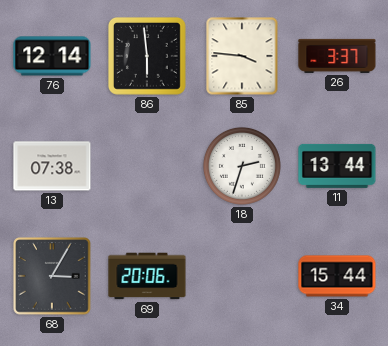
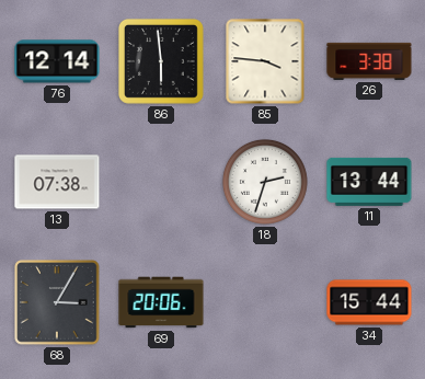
26: 3:37 -> 3:38 (369, 61)
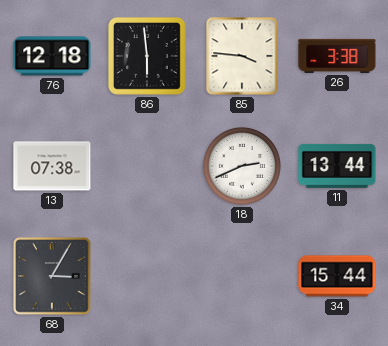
76: 12:14 -> 12:18 (52, 56)
18: 2:33 -> 2:41 (242, 166)
69: 20:06 -> none (161, 302)
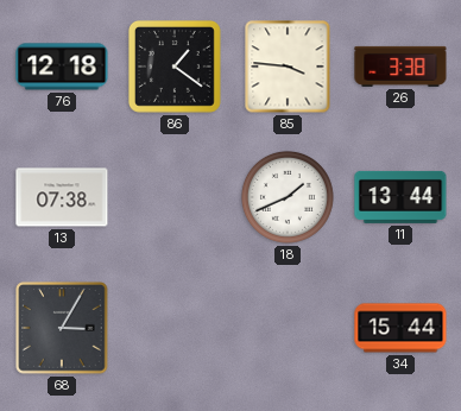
86: 5:59 -> 1:21 (175, 67)
18: 2:41 -> 1:41 (288, 197)
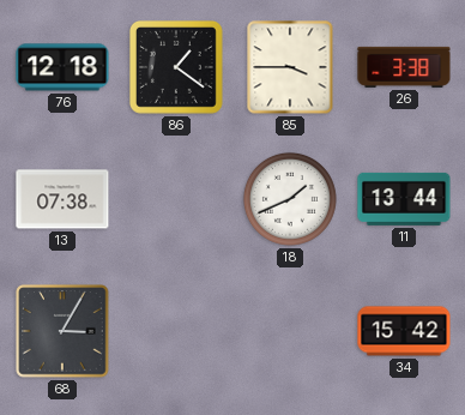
85: 3:46 -> 3:45 (290, 67)
34: 15:44 -> 15:42 (404, 331)
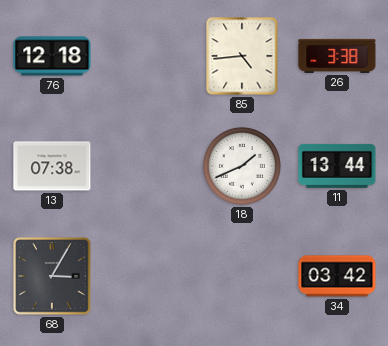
86: 1:21 -> none (176, 67)
85: 3:45 -> 4:44 (242, 56)
34: 15:42 -> 03:42 (337, 276)
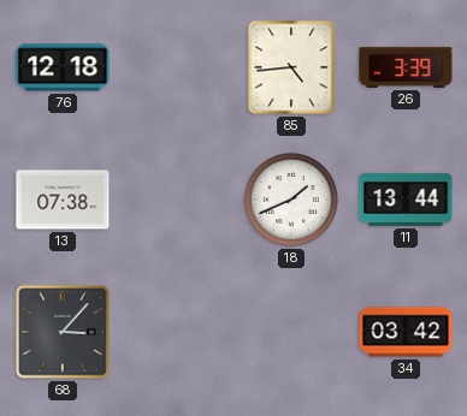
26: 3:38 -> 3:39 (406, 67)
68: 3:05 -> 3:07 (63, 332)
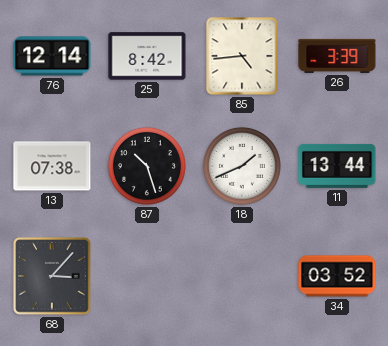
76: 12:18 -> 12:14 (52, 56)
25: none -> 8:42 (147, 56)
87: none -> 10:27 (147, 166)
34: 03:42 -> 03:52 (337, 276)
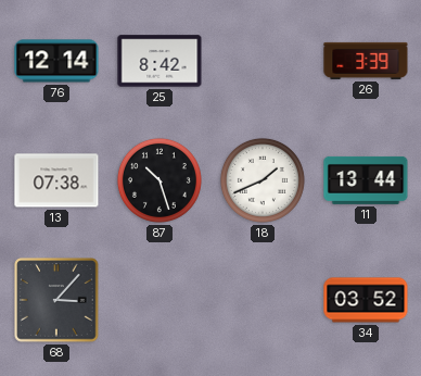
85: 4:44 -> none (242, 56)
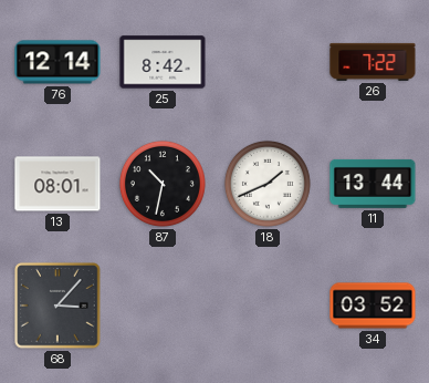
26: 3:39 -> 7:22 (373, 62)
13: 07:38 -> 08:01 (57, 184)
87: 10:27 -> 10:32 (163, 184)
